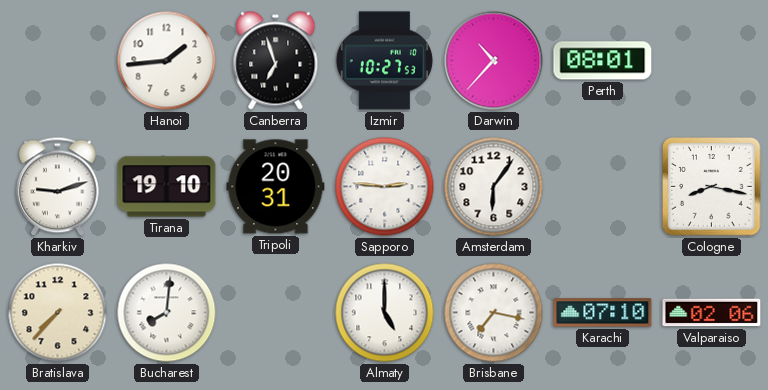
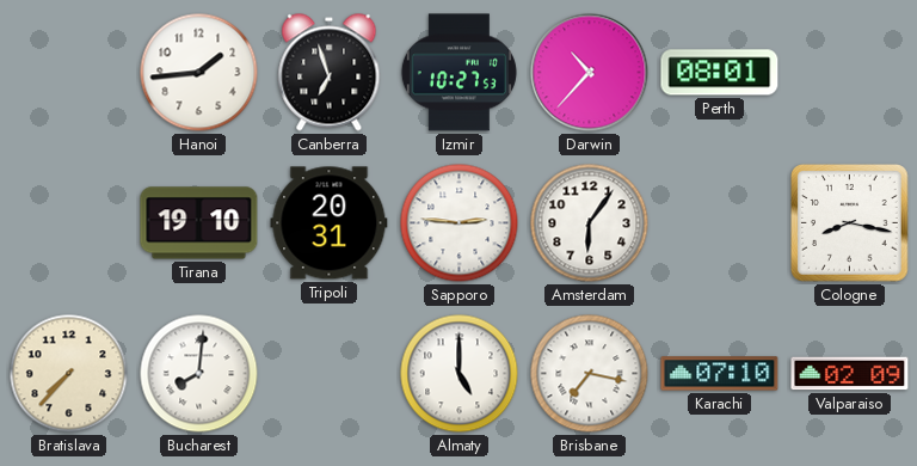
Kharkiv: 9:12 -> none (58, 187)
Valparaiso: 02:06 -> 02:09 (850, 374)
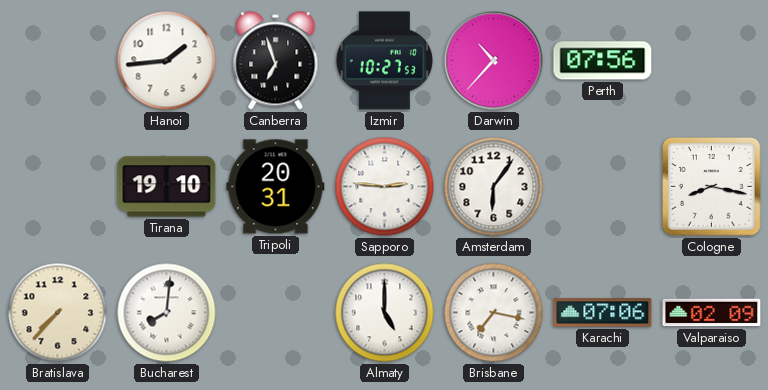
Perth: 08:01 -> 07:56 (603, 61)
Karachi: 07:10 -> 07:06 (603, 313)
